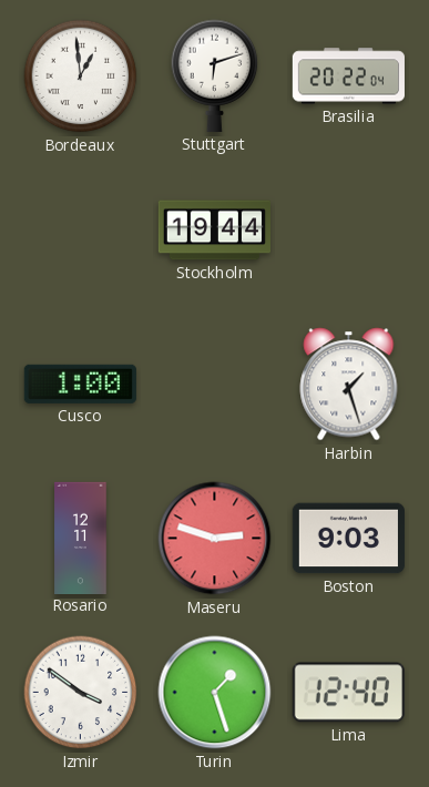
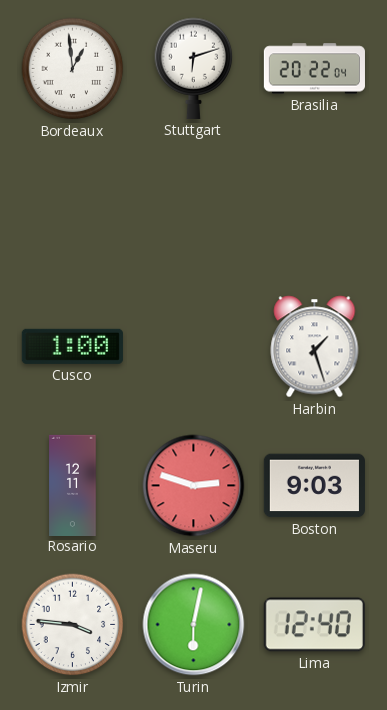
Stockholm: 19:44 -> none (214, 231)
Izmir: 3:51 -> 3:46 (73, 625)
Turin: 1:27 -> 6:02 (194, 625)
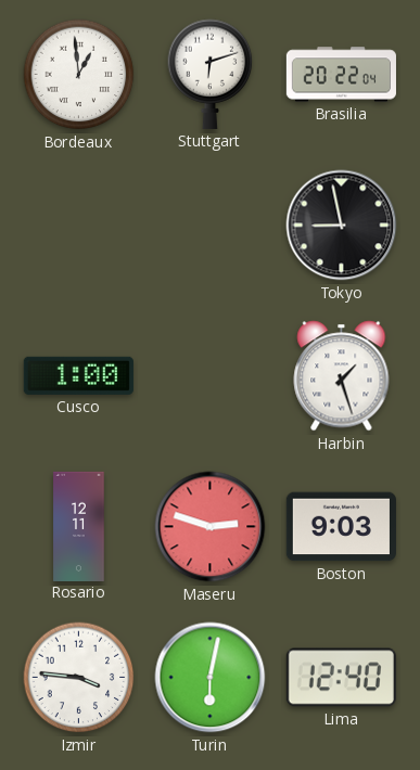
Tokyo: none -> 8:58 (342, 226)
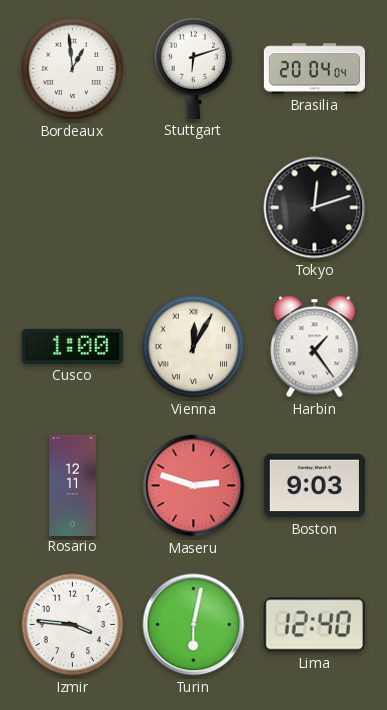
Brasilia: 20:22 -> 20:04 (314, 69)
Tokyo: 8:58 -> 12:12 (315, 208)
Vienna: none -> 12:05 (194, 347)
Harbin: 1:27 -> 1:24 (315, 347)
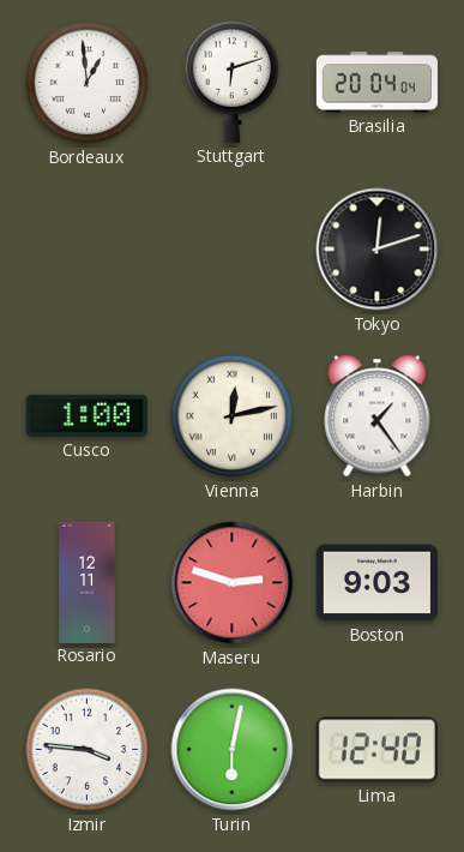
Vienna: 12:05 -> 12:13 (233, 416)
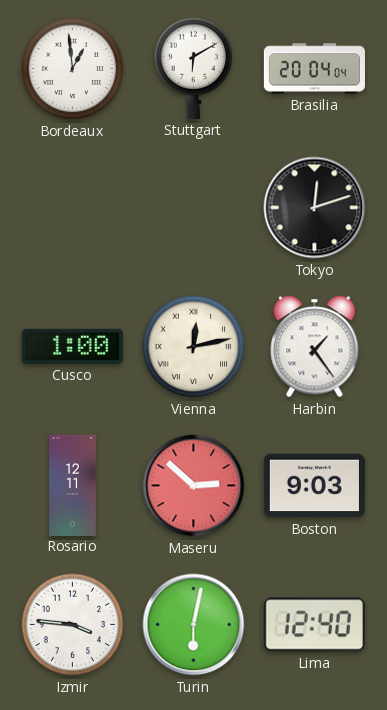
Stuttgart: 6:12 -> 6:10 (194, 68)
Maseru: 2:48 -> 2:52 (194, 486)
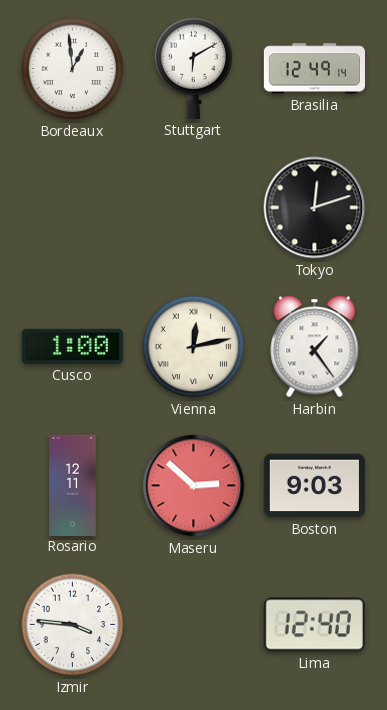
Brasilia: 20:04 -> 12:49 (314, 69)
Turin: 6:02 -> none (194, 625)
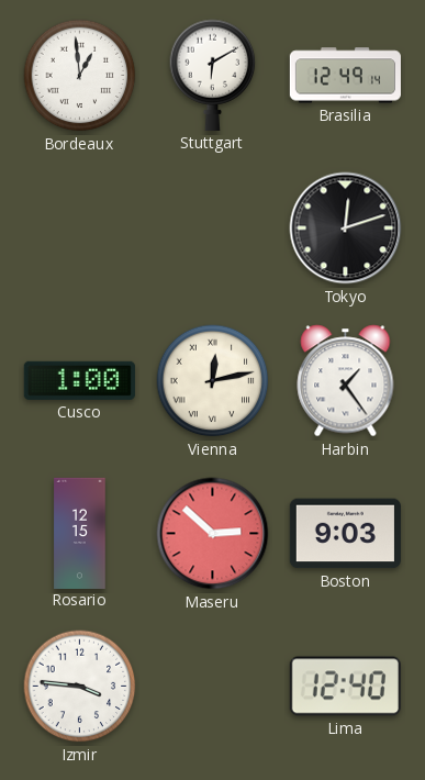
Rosario: 12:11 -> 12:15 (80, 533)
